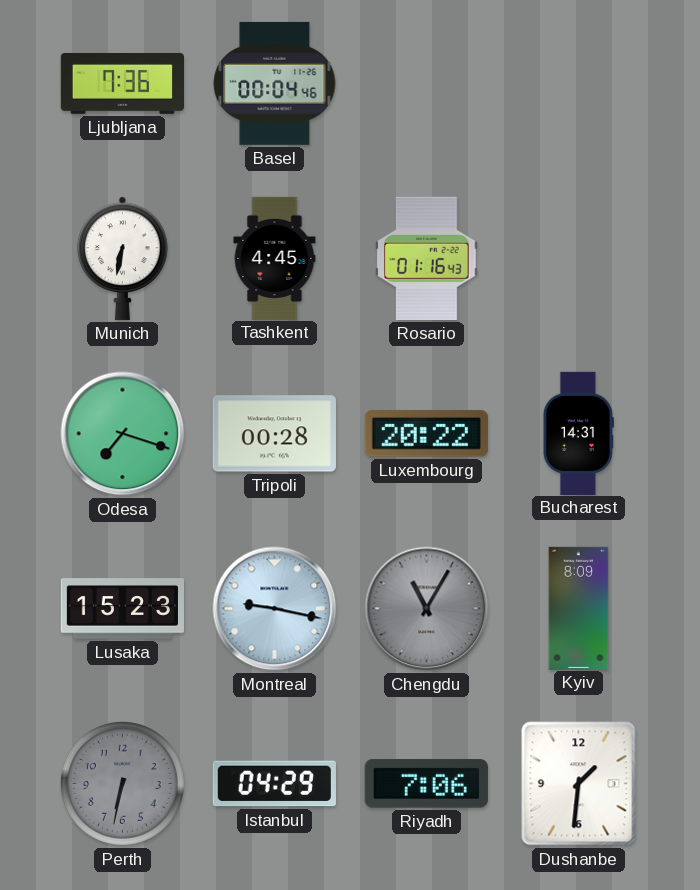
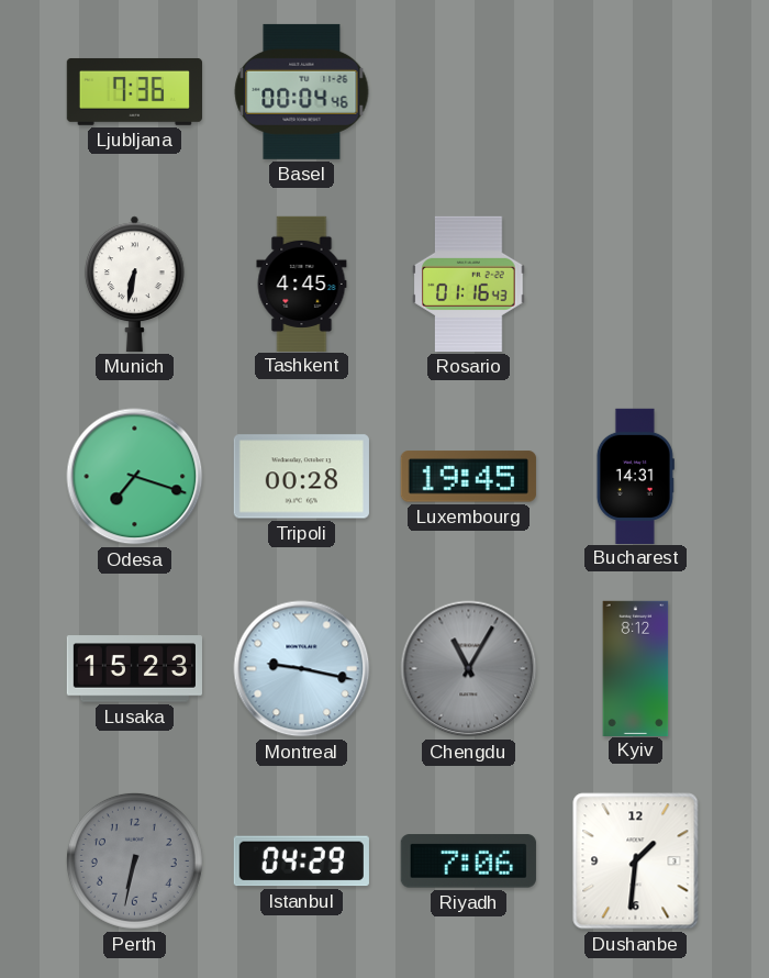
Luxembourg: 20:22 -> 19:45 (468, 477)
Kyiv: 8:09 -> 8:12 (636, 668)
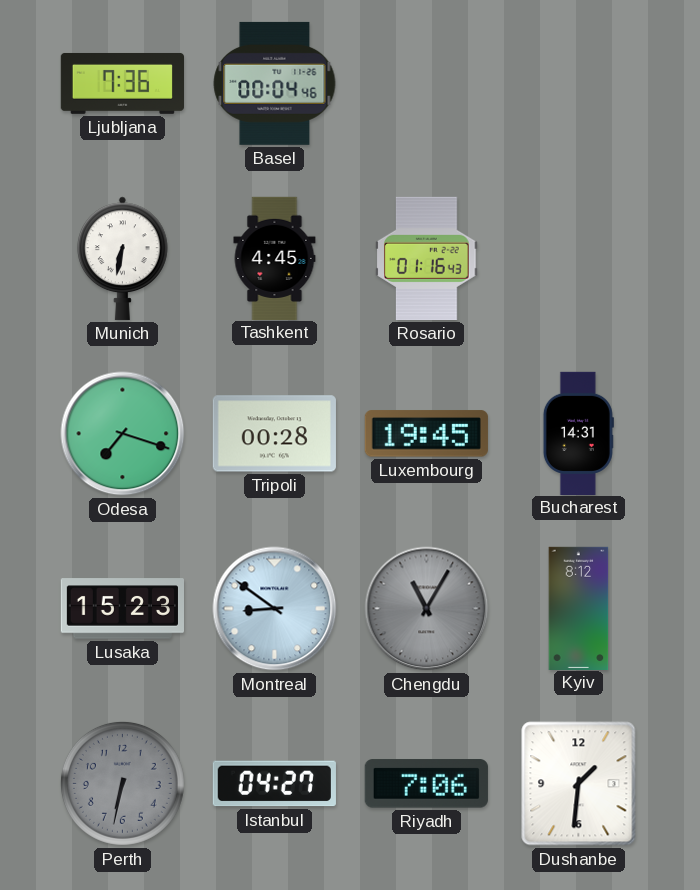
Montreal: 9:17 -> 8:51 (275, 609)
Istanbul: 04:29 -> 04:27 (274, 784)
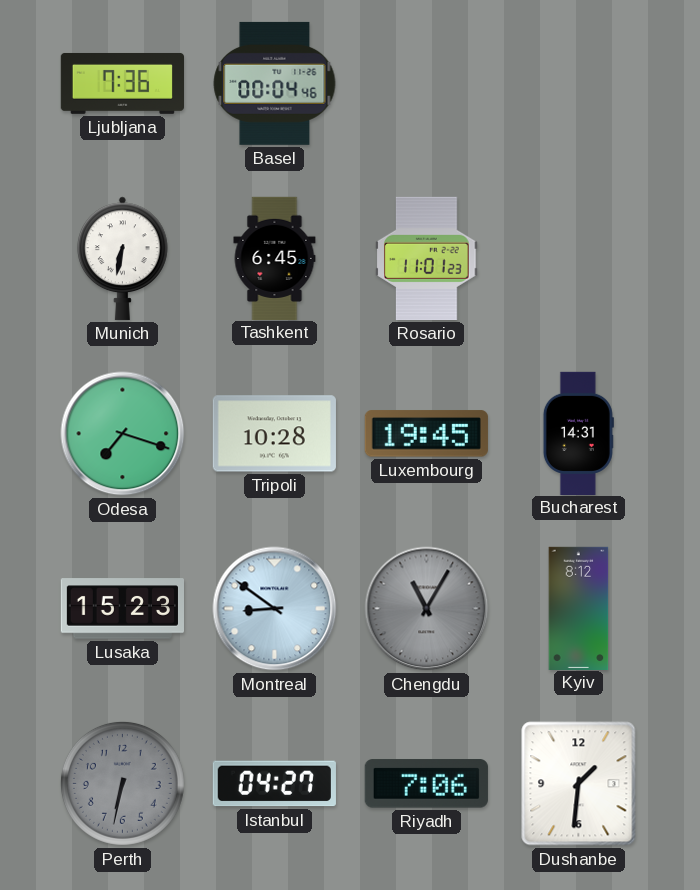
Tashkent: 4:45 -> 6:45 (275, 258)
Rosario: 01:16 -> 11:01 (427, 258)
Tripoli: 00:28 -> 10:28 (274, 434)
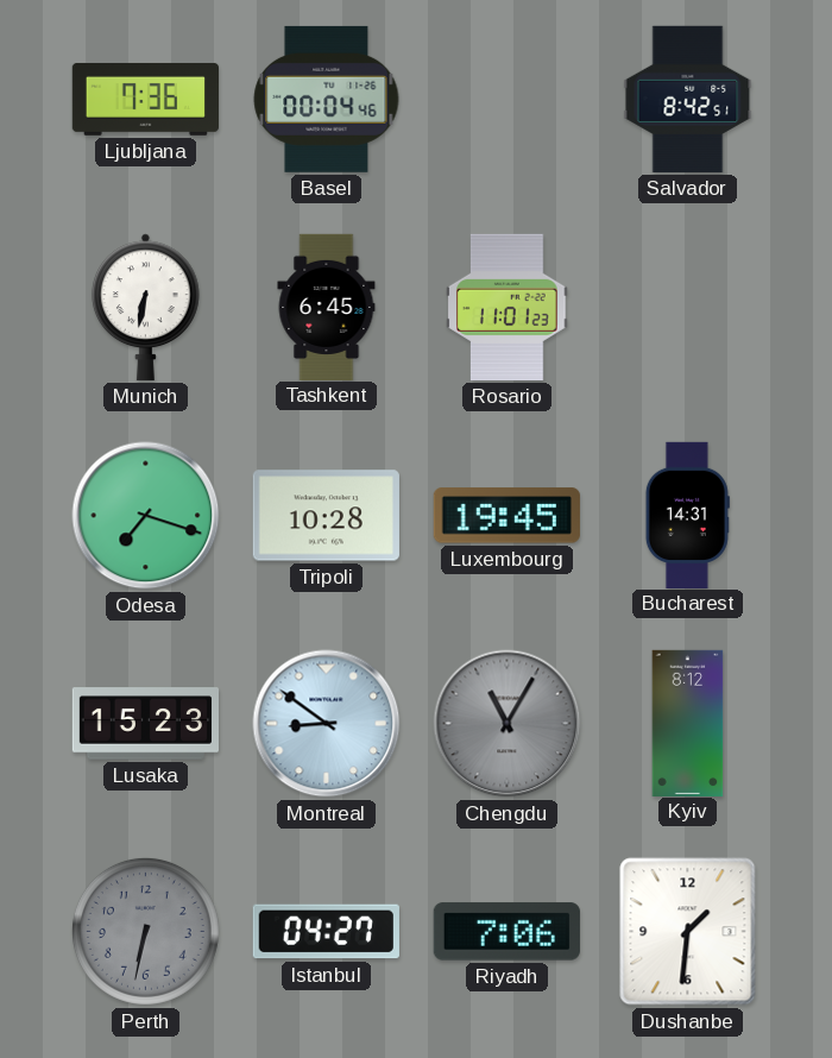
Salvador: none -> 8:42 (688, 99)
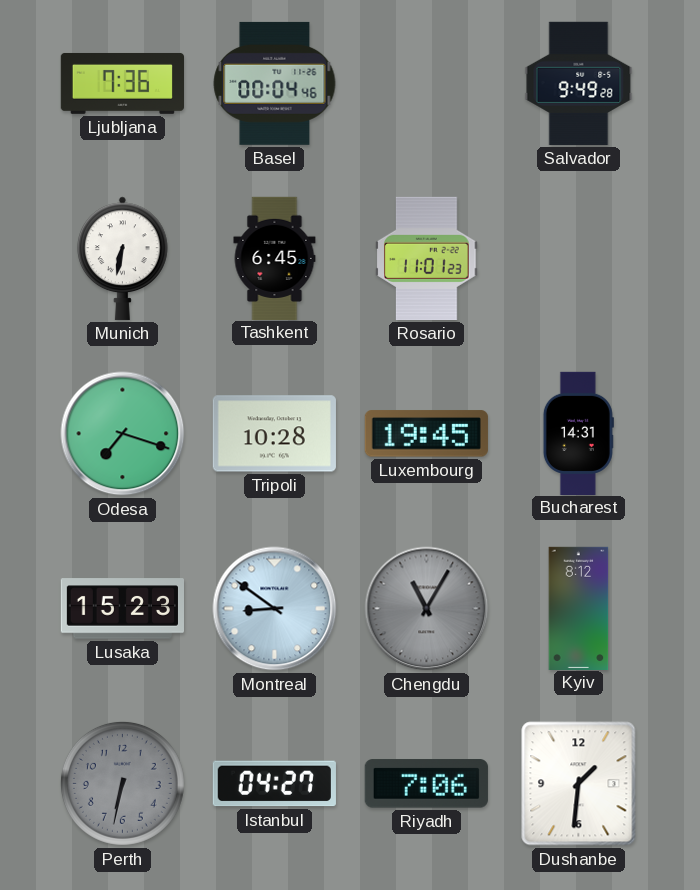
Salvador: 8:42 -> 9:49 (579, 83)
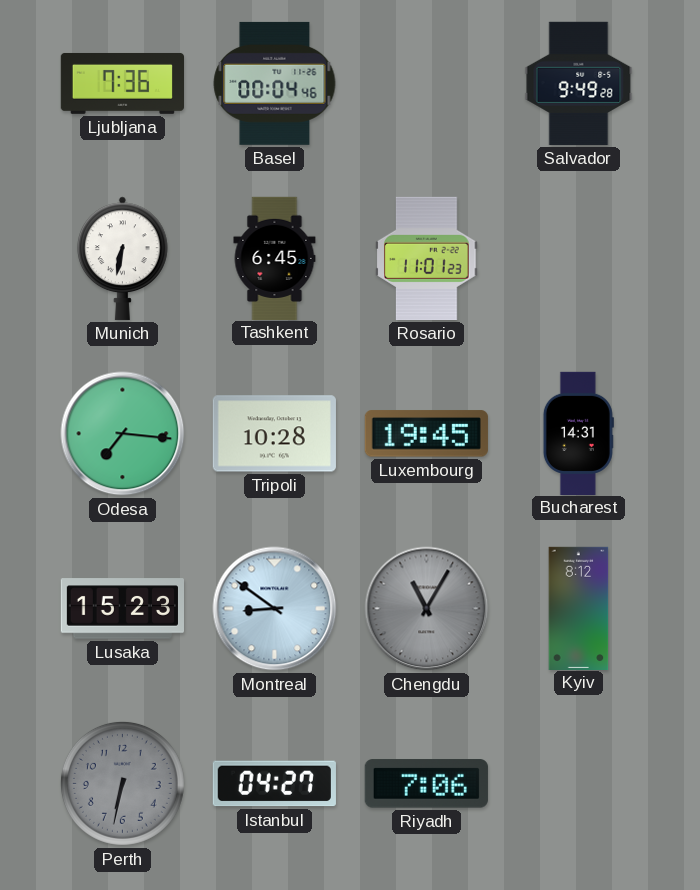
Odesa: 7:18 -> 7:16 (123, 434)
Dushanbe: 1:31 -> none (579, 784)
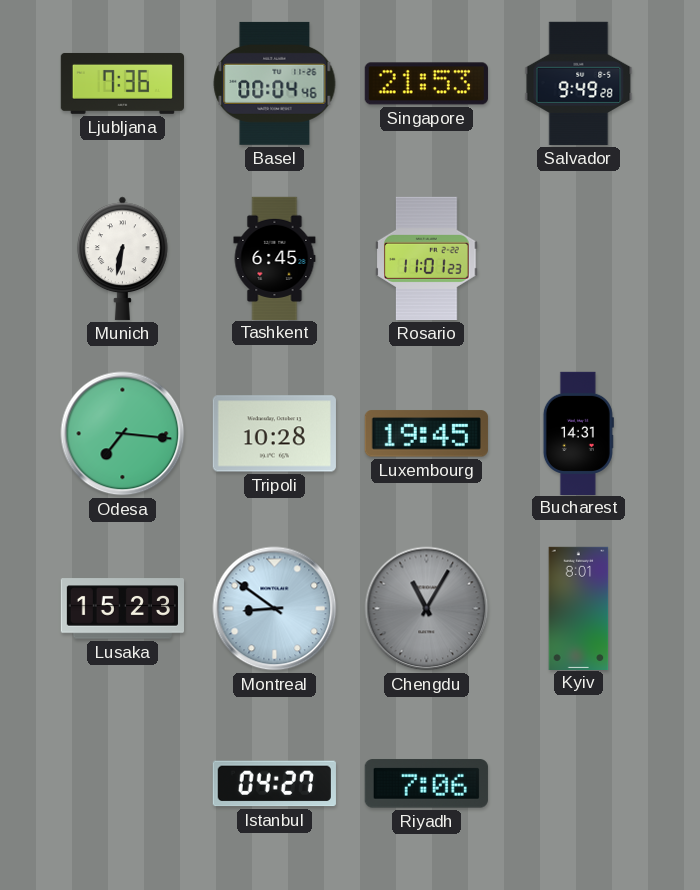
Singapore: none -> 21:53 (426, 84)
Kyiv: 8:12 -> 8:01 (579, 608)
Perth: 6:32 -> none (122, 783)
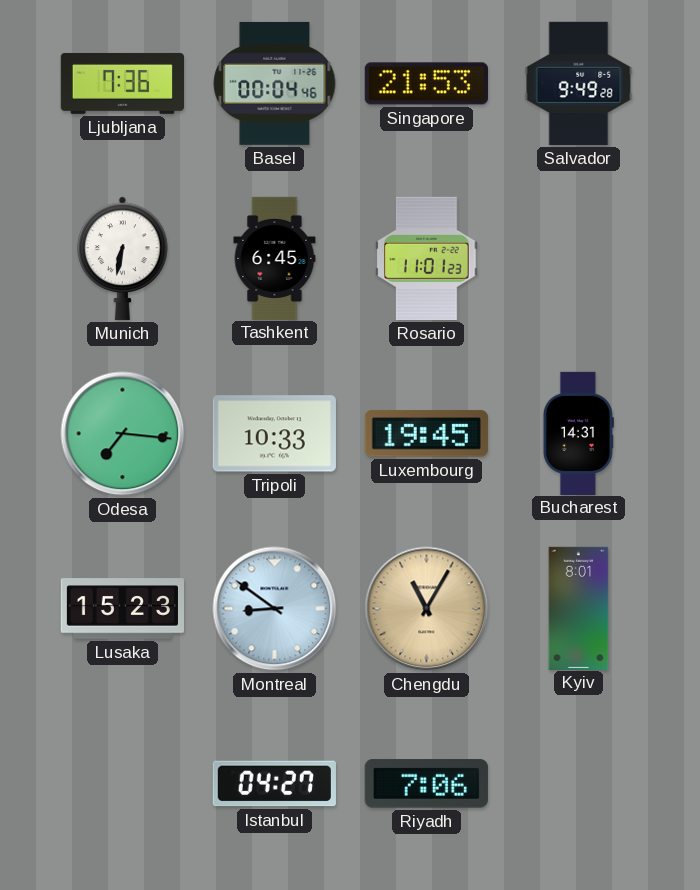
Tripoli: 10:28 -> 10:33 (274, 434)
Chengdu dial: grey -> champagne (427, 609)
